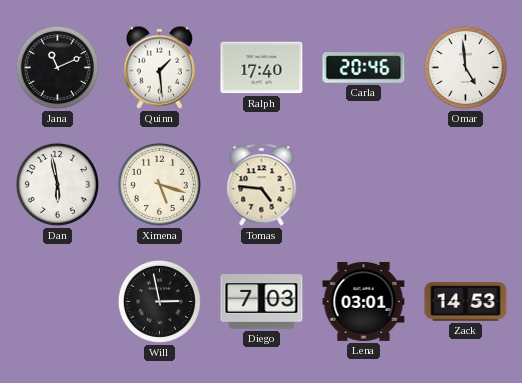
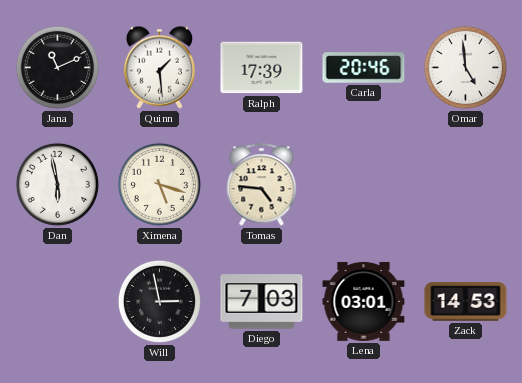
Ralph: 17:40 -> 17:39 (262, 68)
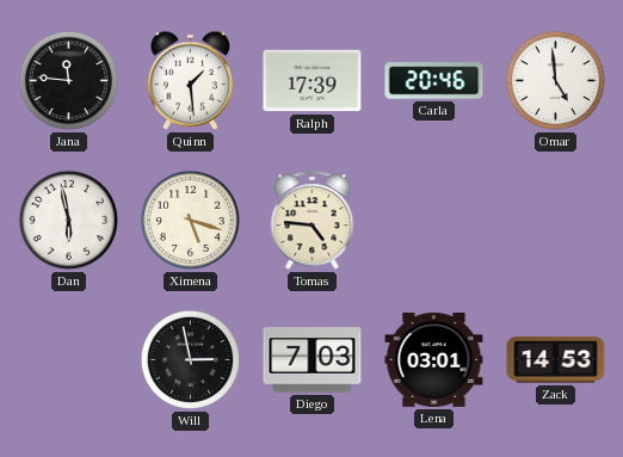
Jana: 11:11 -> 11:46 (68, 80)
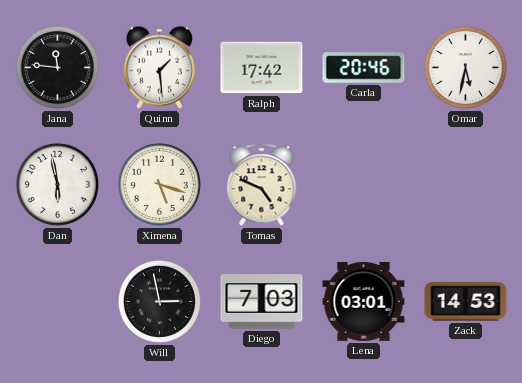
Ralph: 17:39 -> 17:42 (262, 68)
Omar: 4:59 -> 5:32 (465, 67)
Tomas: 4:46 -> 4:49 (262, 185)
